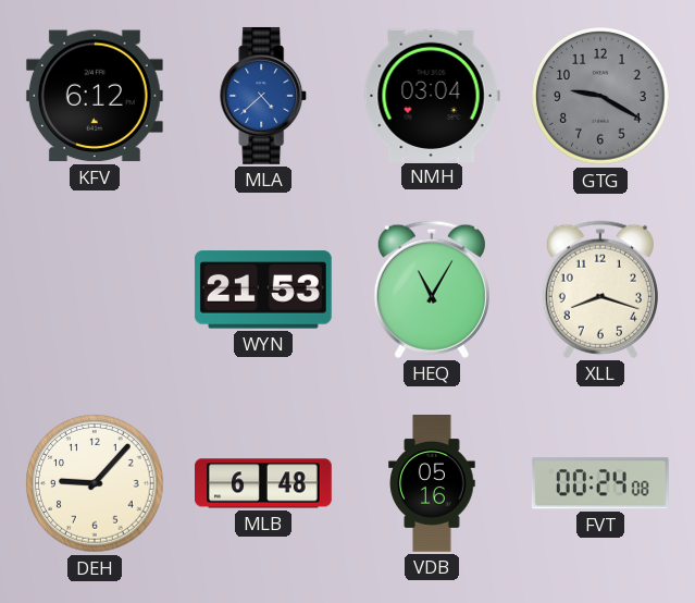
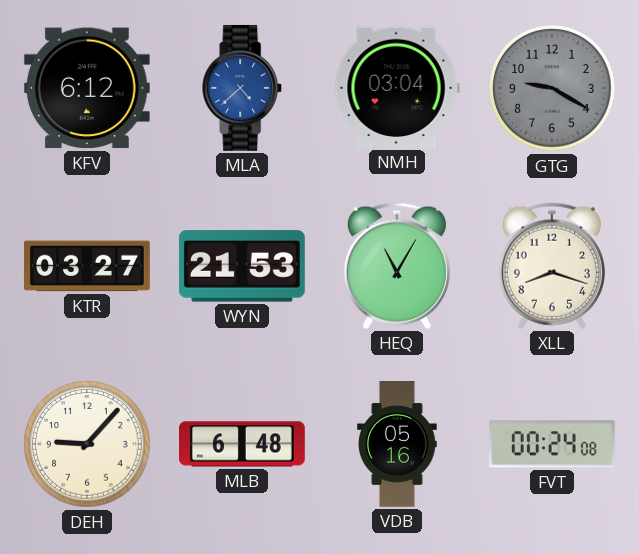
KTR: none -> 03:27 (87, 266)
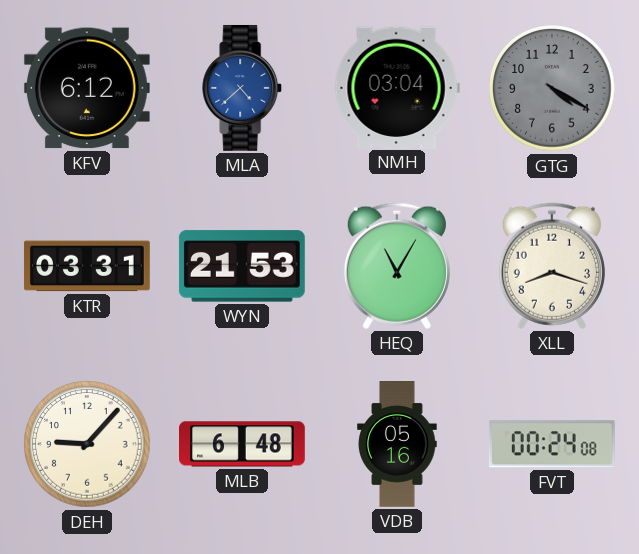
GTG: 9:20 -> 4:20 (552, 88)
KTR: 03:27 -> 03:31 (87, 266)
